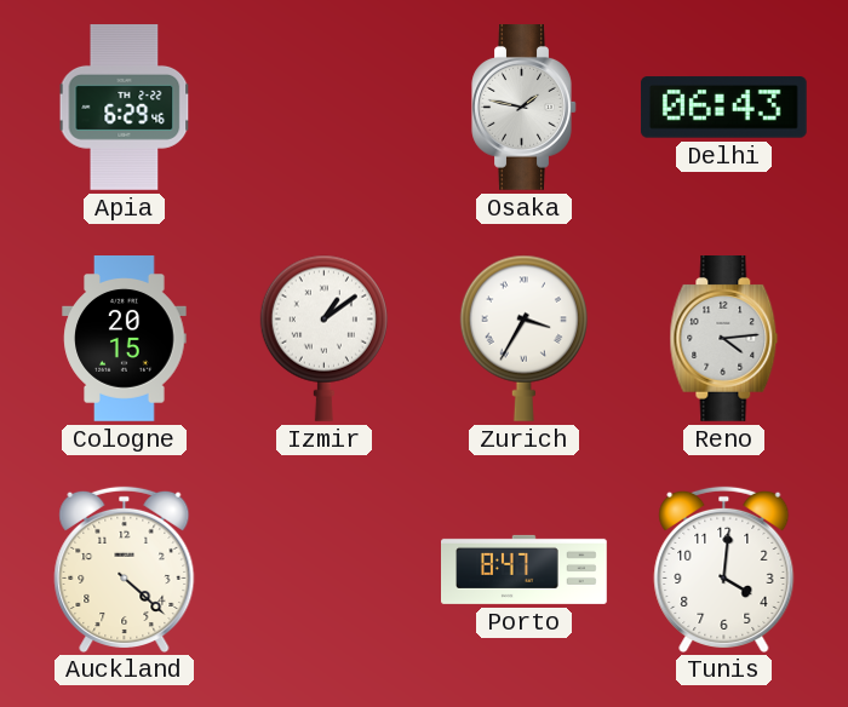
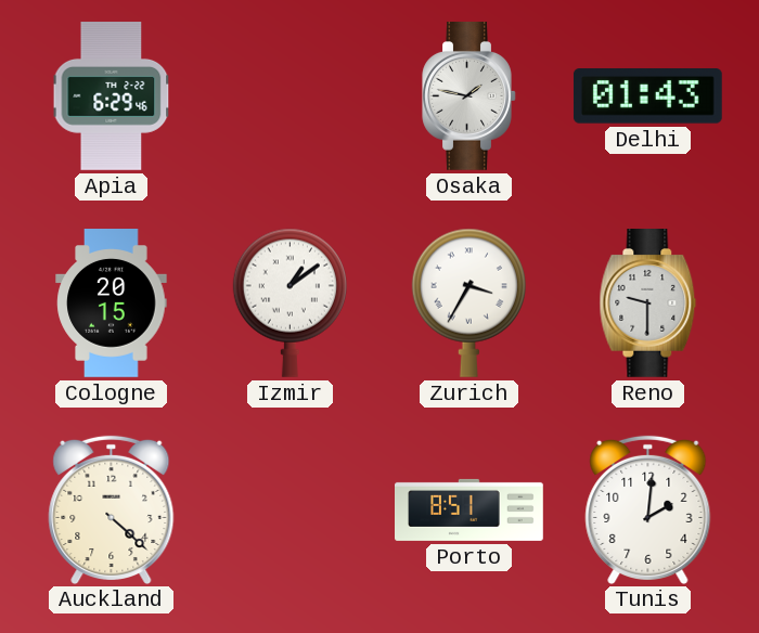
Delhi: 06:43 -> 01:43 (647, 96)
Reno: 4:14 -> 9:30 (648, 303)
Porto: 8:47 -> 8:51 (469, 509)
Tunis: 4:01 -> 2:01 (648, 509)
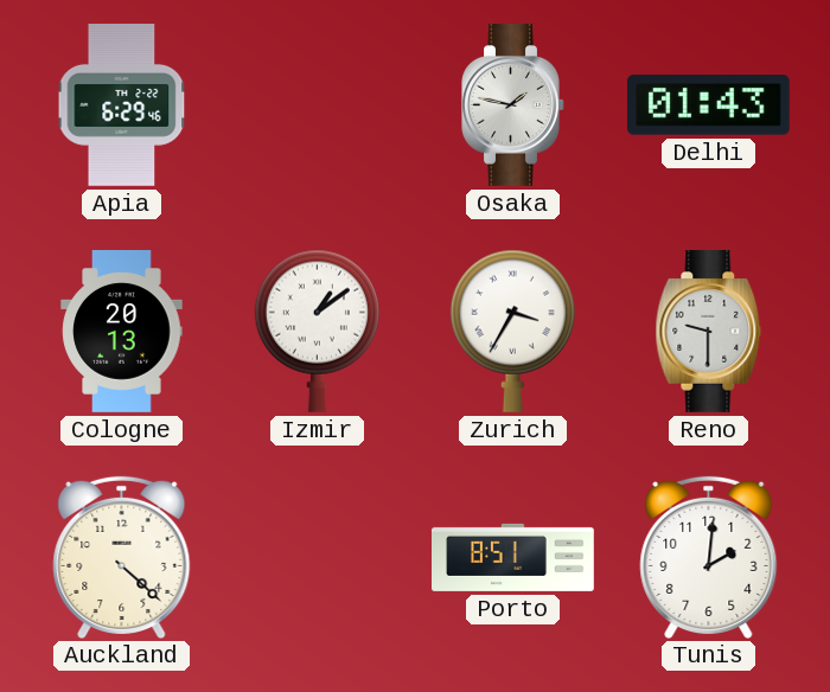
Cologne: 20:15 -> 20:13 (122, 332)
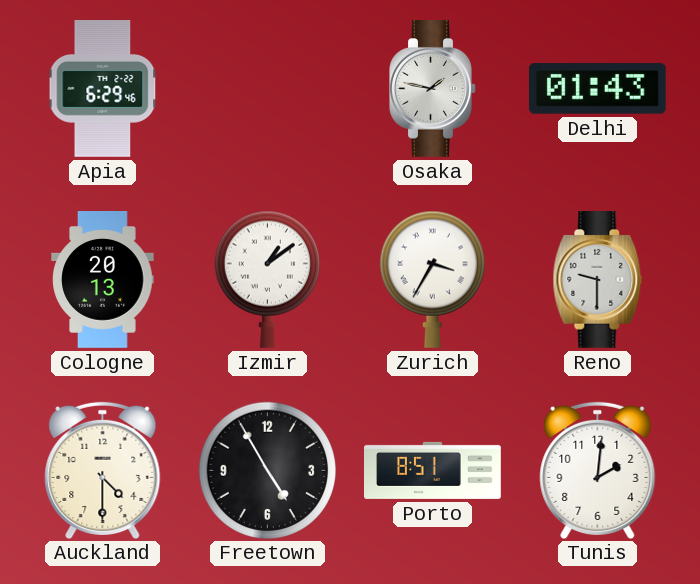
Auckland: 4:22 -> 4:30 (103, 470)
Freetown: none -> 4:55 (267, 470)
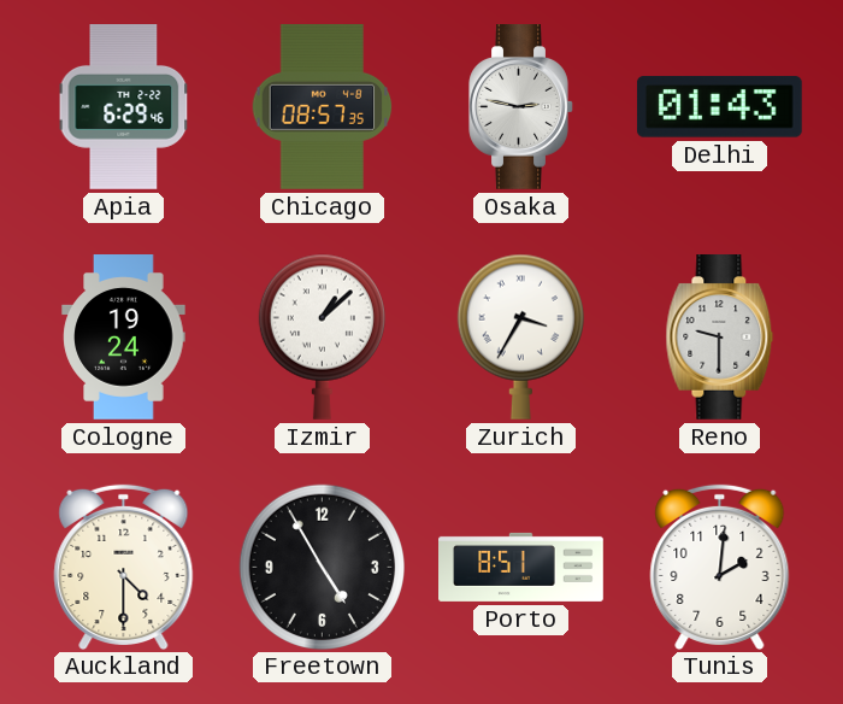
Chicago: none -> 08:57 (323, 107)
Osaka: 1:47 -> 2:47 (521, 107)
Cologne: 20:13 -> 19:24 (124, 338)
Izmir: 1:09 -> 1:08 (322, 336)
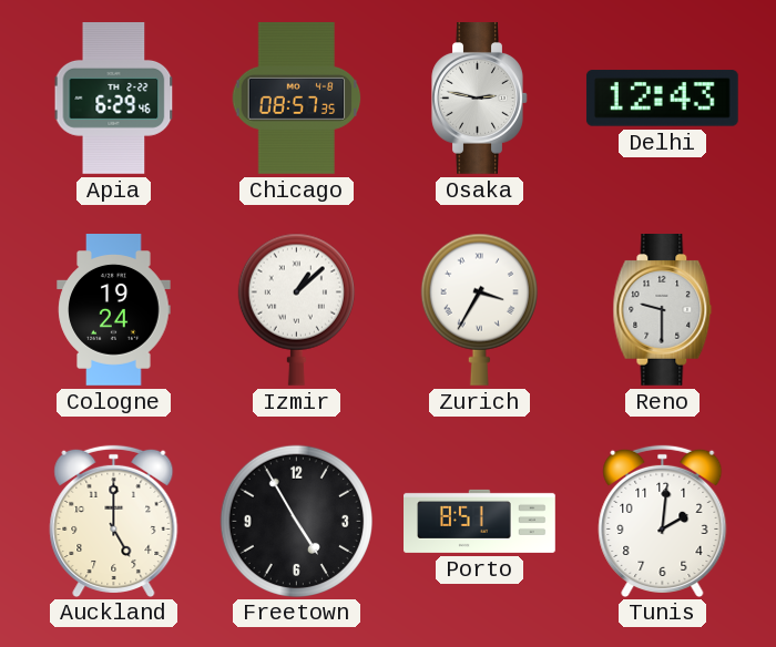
Delhi: 01:43 -> 12:43 (662, 99)
Auckland: 4:30 -> 5:00 (114, 521)
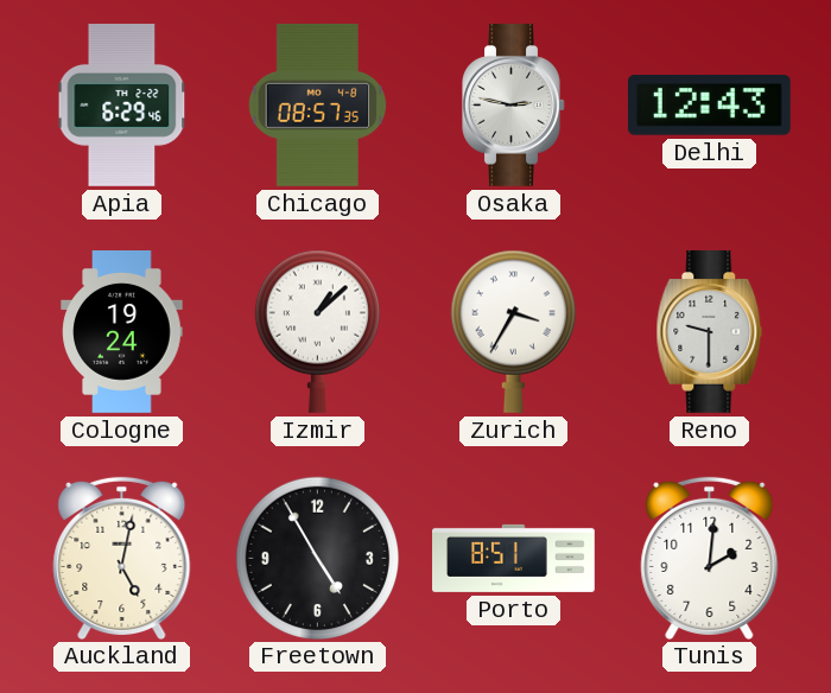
Auckland: 5:00 -> 5:02 (122, 558)
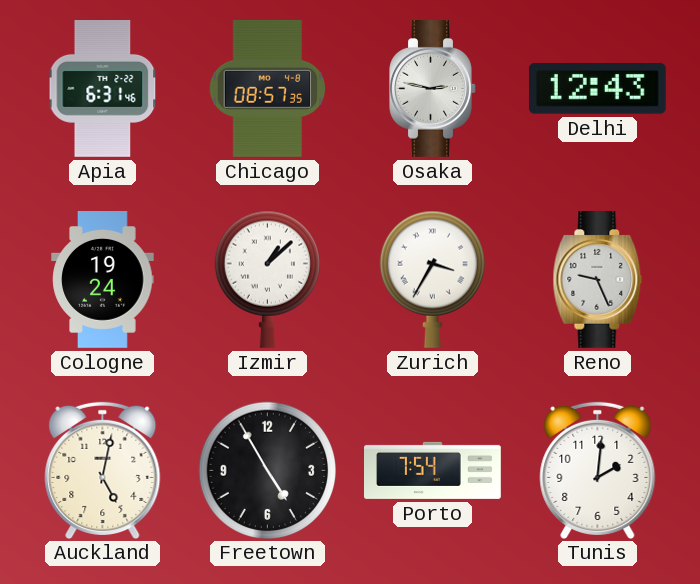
Apia: 6:29 -> 6:31 (103, 89)
Reno: 9:30 -> 9:26 (598, 280)
Porto: 8:51 -> 7:54 (433, 470)
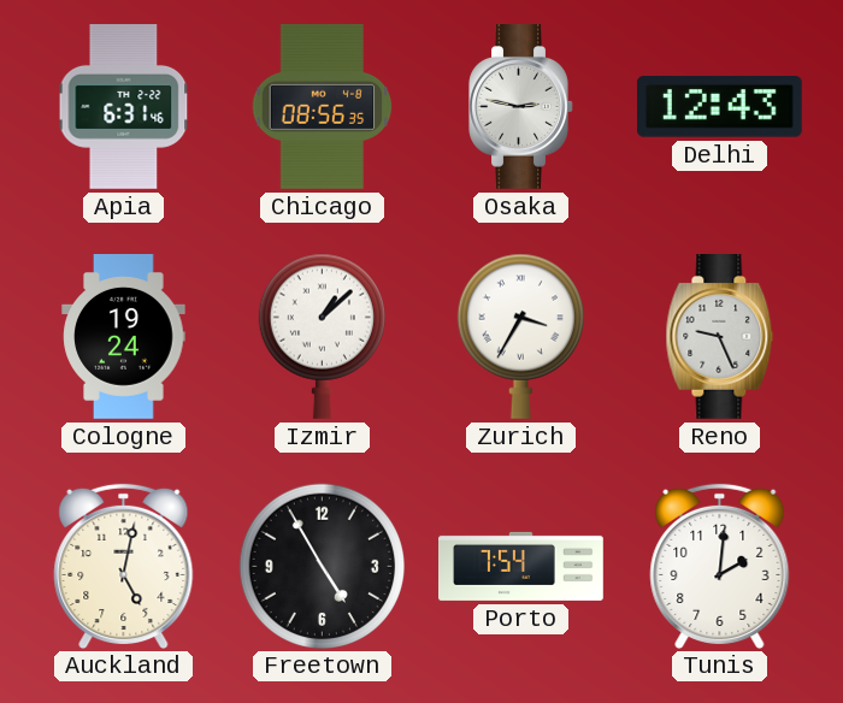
Chicago: 08:57 -> 08:56 (323, 107)
